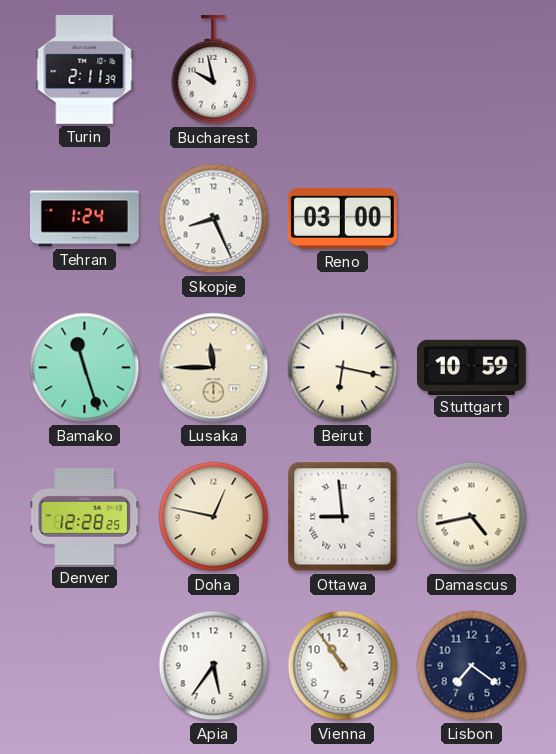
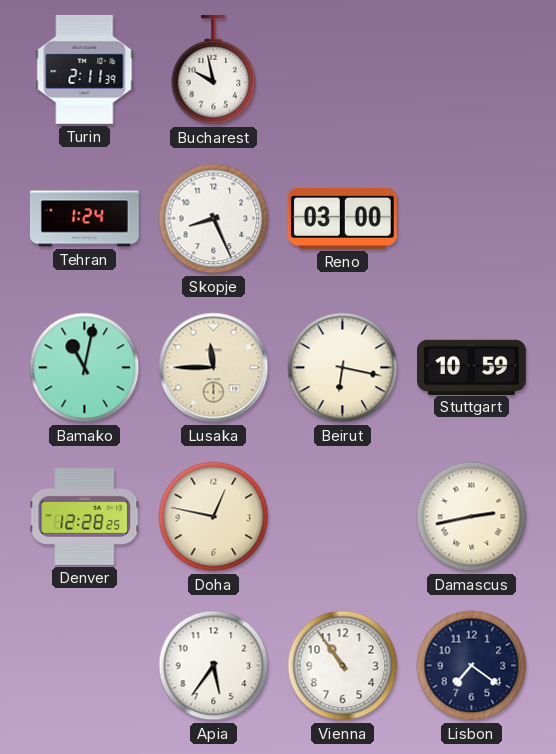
Bamako: 11:27 -> 11:02 (85, 368)
Ottawa: 8:59 -> none (343, 517)
Damascus: 4:43 -> 2:43 (472, 517)
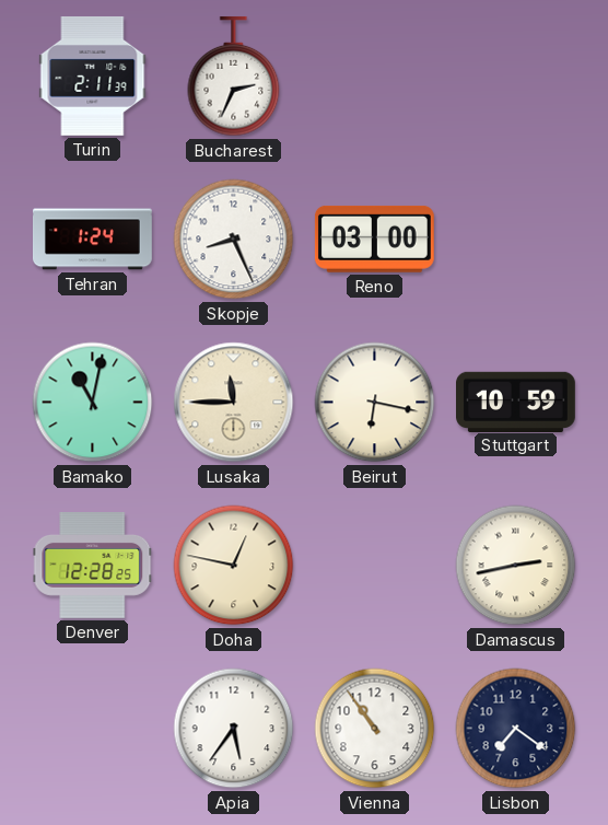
Bucharest: 9:58 -> 2:34 (234, 77)
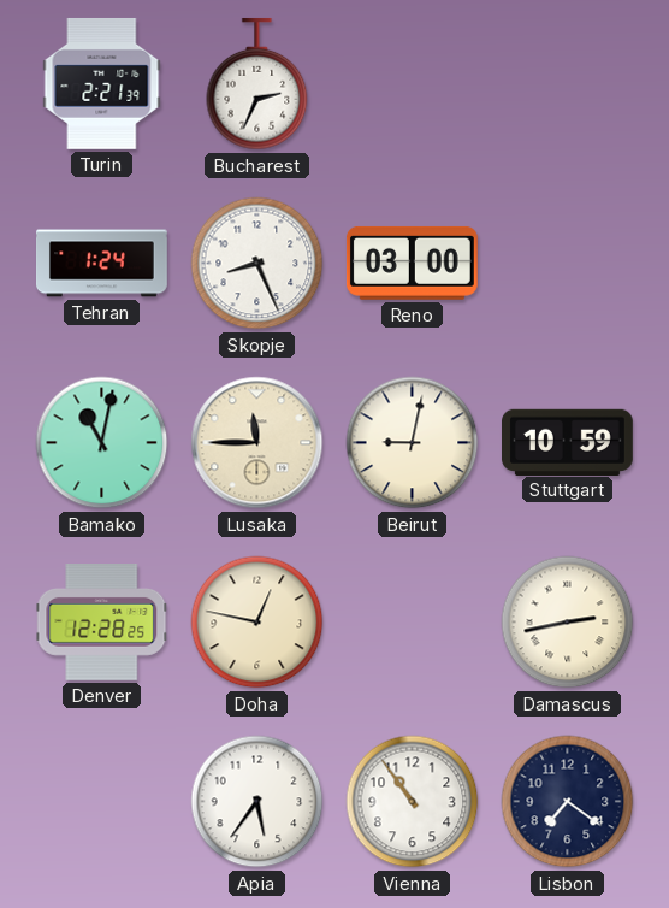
Turin: 2:11 -> 2:21 (102, 83)
Beirut: 6:17 -> 9:02 (413, 443)
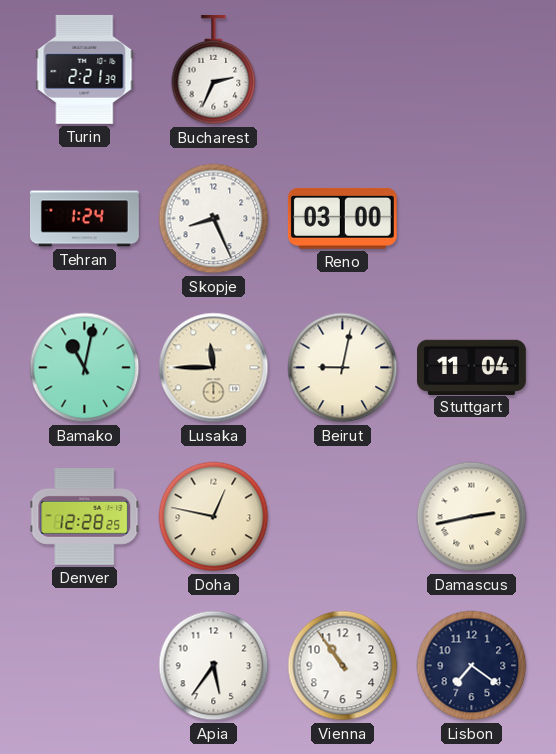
Stuttgart: 10:59 -> 11:04 (472, 367)
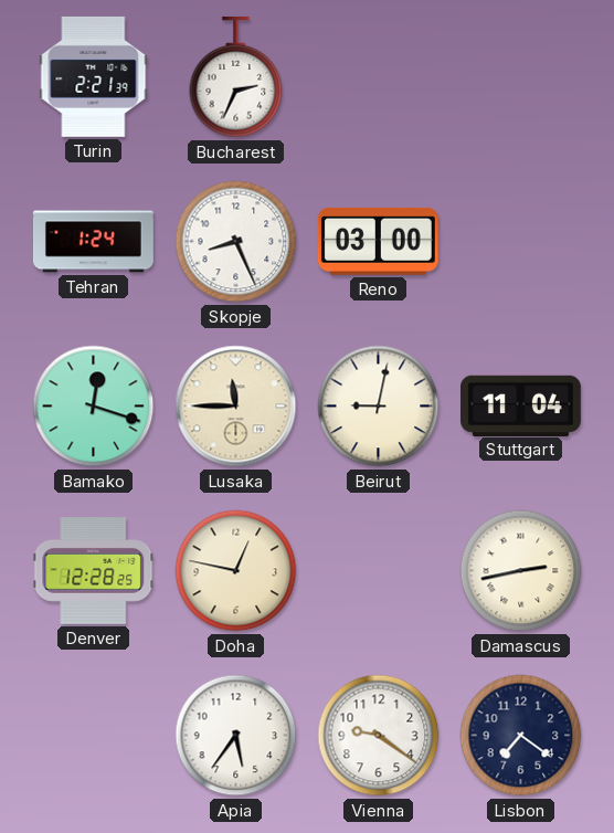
Bamako: 11:02 -> 12:18 (94, 407)
Vienna: 10:54 -> 9:21 (379, 736)
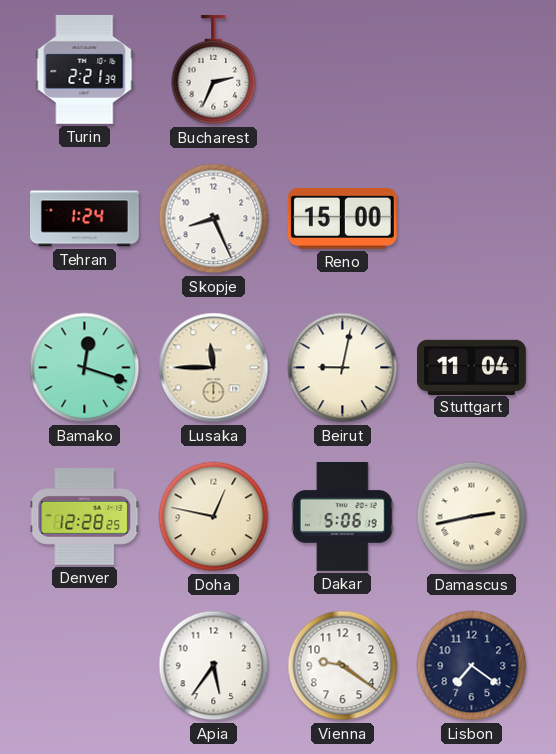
Reno: 03:00 -> 15:00 (342, 218)
Dakar: none -> 5:06 (342, 516)
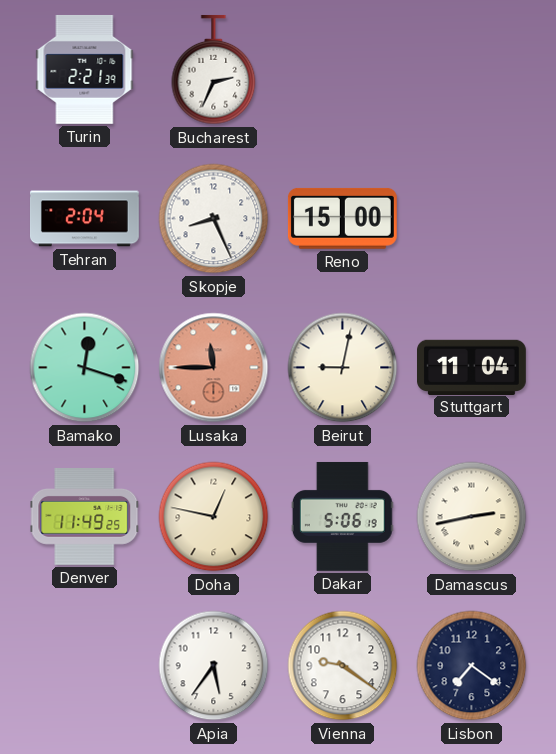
Tehran: 1:24 -> 2:04 (85, 219)
Lusaka dial: cream -> salmon (214, 368)
Denver: 12:28 -> 11:49 (85, 517)
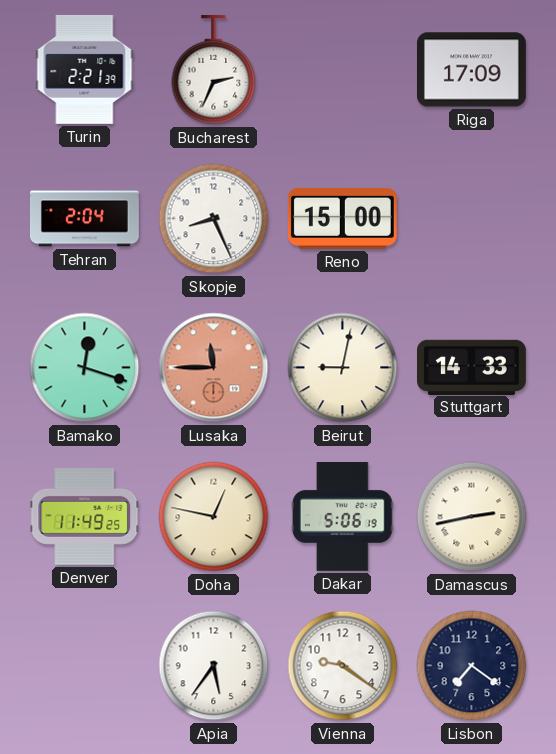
Riga: none -> 17:09 (471, 70)
Stuttgart: 11:04 -> 14:33 (472, 367)
